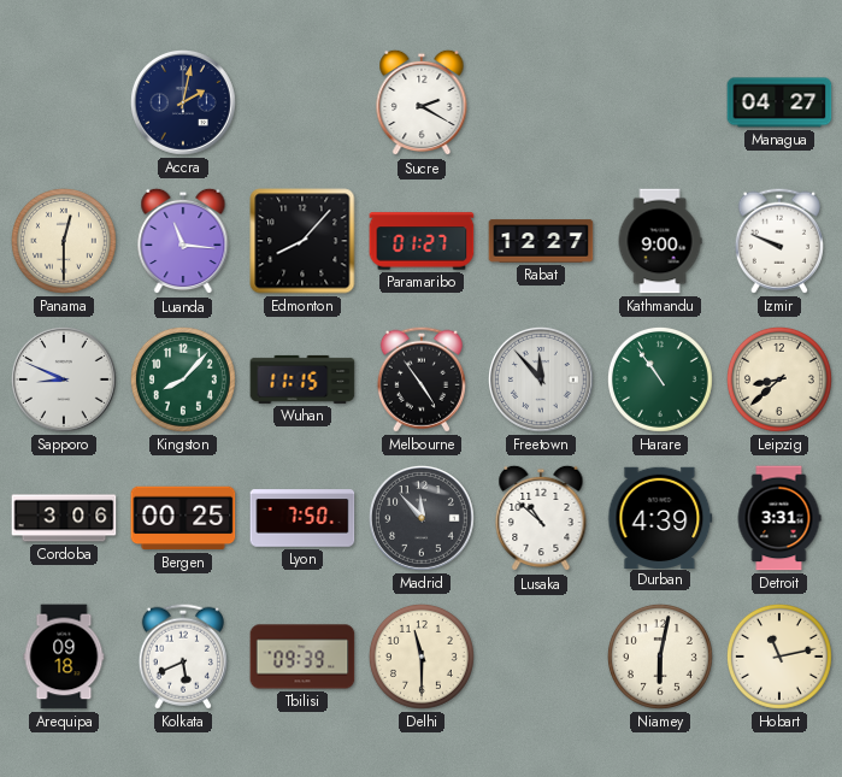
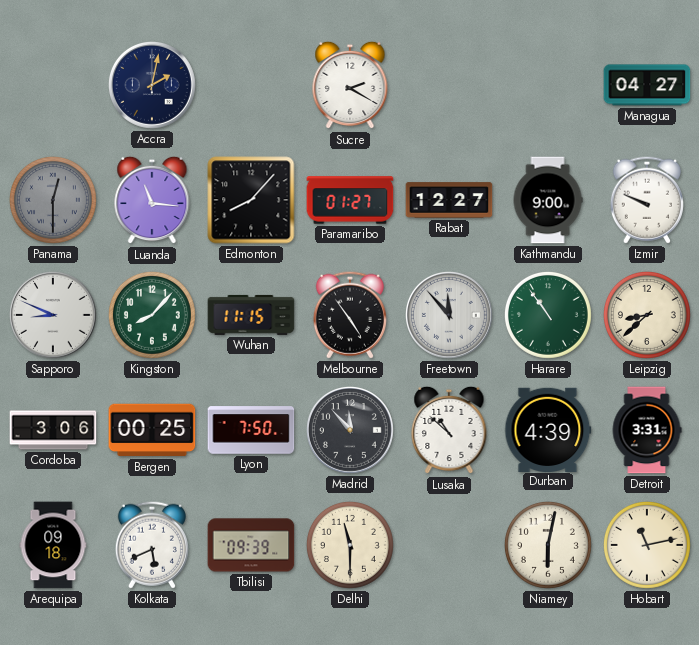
Panama dial: cream -> grey (53, 200)
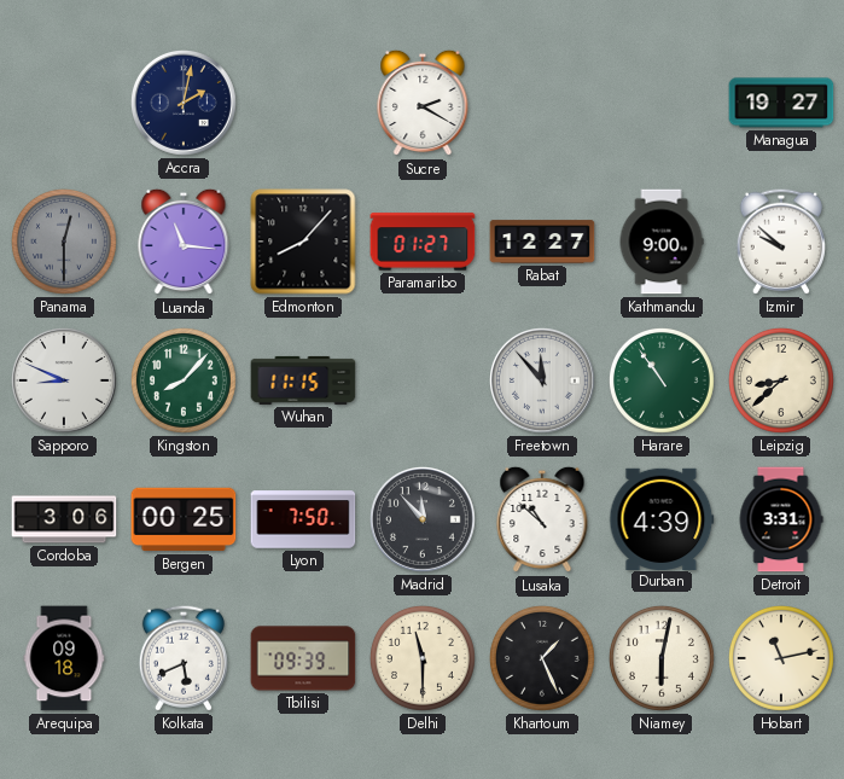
Managua: 04:27 -> 19:27 (781, 103)
Izmir: 9:49 -> 9:52 (781, 242)
Melbourne: 4:54 -> none (350, 315)
Khartoum: none -> 1:26 (542, 658)
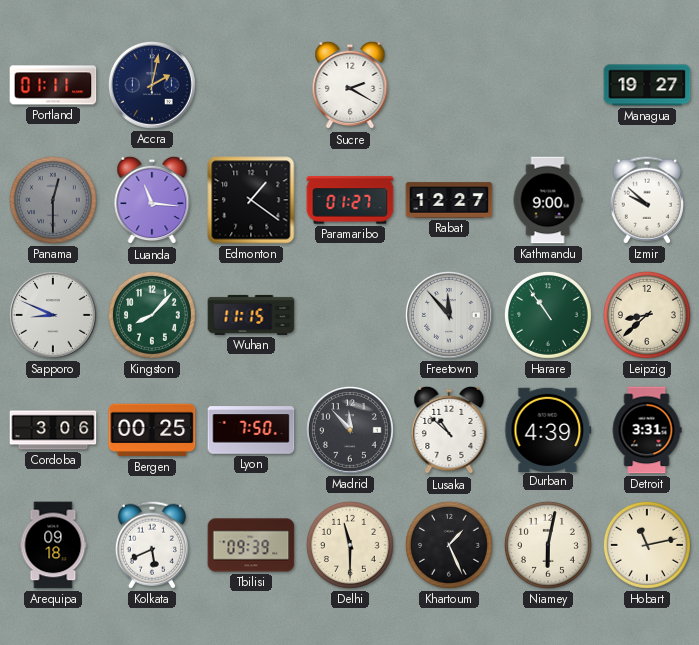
Portland: none -> 01:11 (53, 85)
Edmonton: 8:07 -> 1:21 (251, 200)
